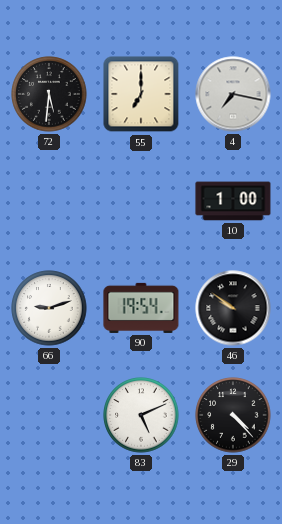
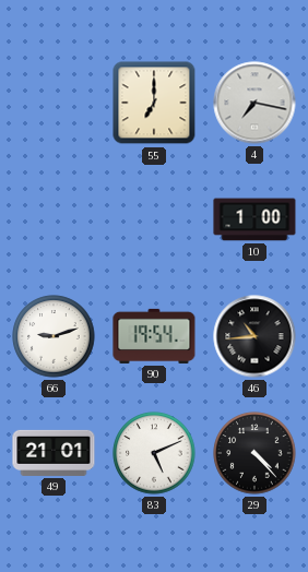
72: 5:31 -> none (49, 94)
46: 9:51 -> 10:44 (254, 336)
49: none -> 21:01 (54, 453)
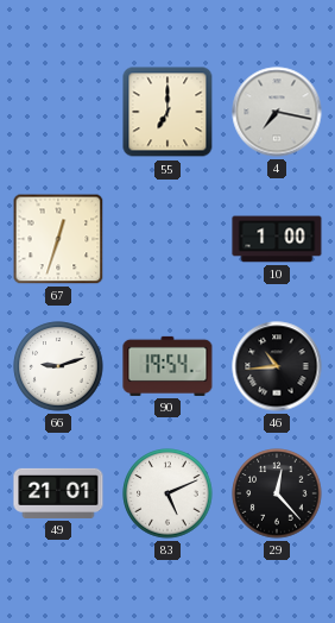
67: none -> 12:33 (58, 239)
29: 4:23 -> 12:23 (277, 493)
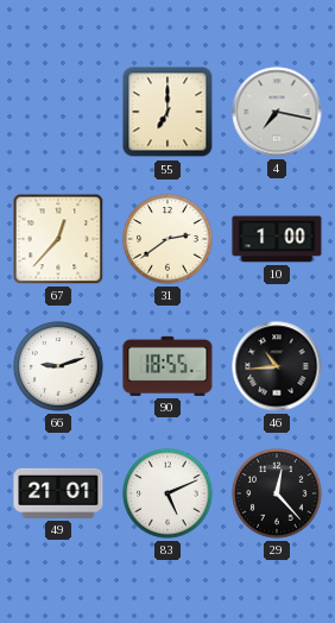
67: 12:33 -> 12:37 (58, 239)
31: none -> 2:39 (167, 239)
90: 19:54 -> 18:55 (167, 366)
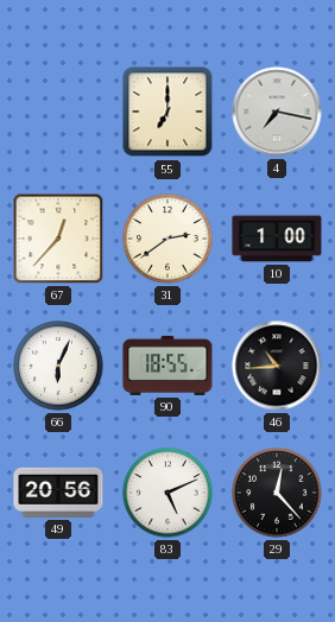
66: 9:12 -> 6:04 (58, 366)
49: 21:01 -> 20:56 (58, 493)
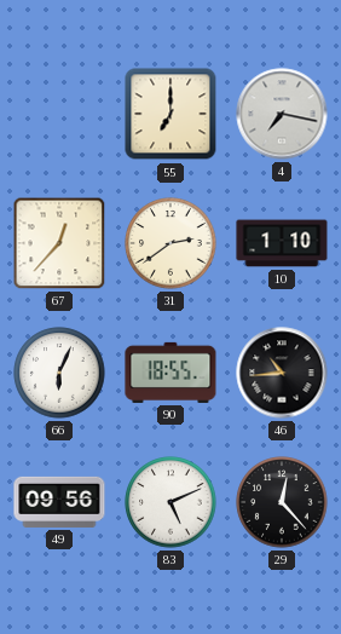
10: 1:00 -> 1:10 (282, 243)
49: 20:56 -> 09:56 (59, 502)
